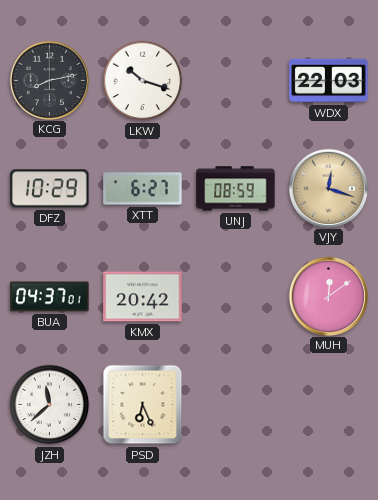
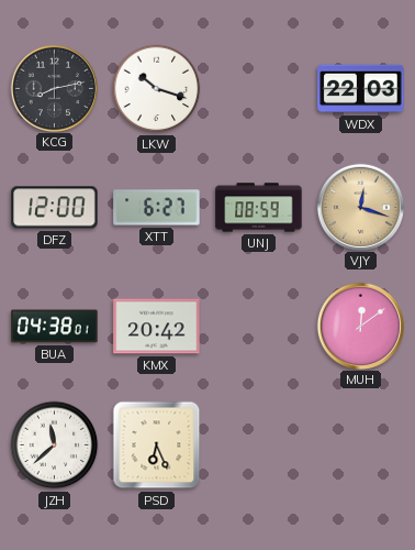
DFZ: 10:29 -> 12:00 (55, 208)
BUA: 04:37 -> 04:38 (55, 327)
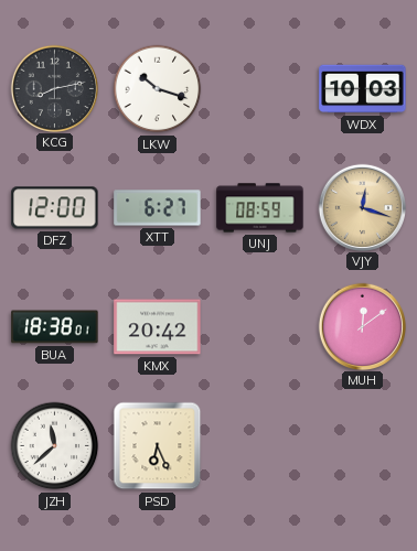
WDX: 22:03 -> 10:03 (363, 89)
BUA: 04:38 -> 18:38 (55, 327)
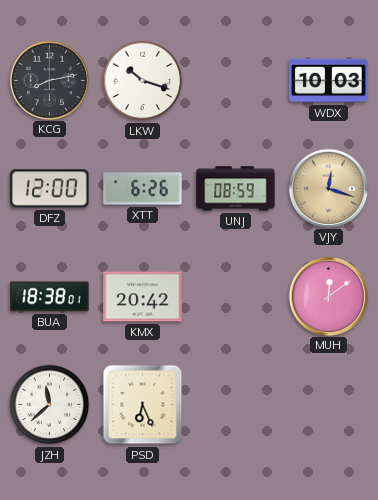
XTT: 6:27 -> 6:26 (143, 189)
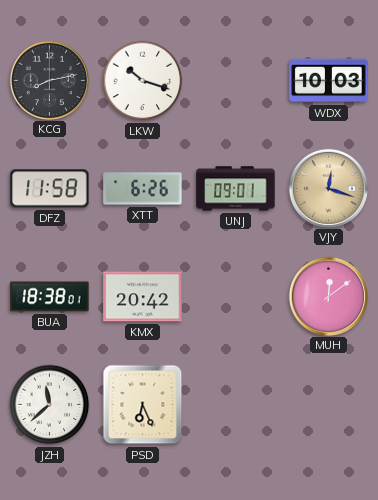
DFZ: 12:00 -> 11:58 (50, 189)
UNJ: 08:59 -> 09:01 (236, 189)
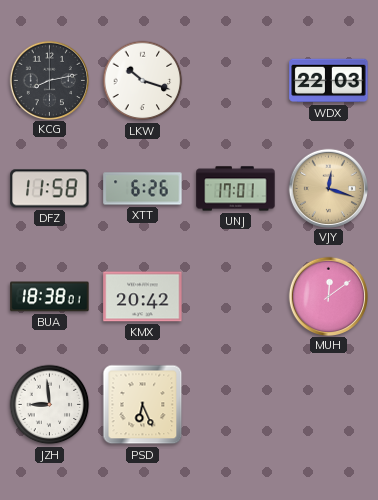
WDX: 10:03 -> 22:03 (329, 81)
UNJ: 09:01 -> 17:01 (236, 189)
JZH: 11:38 -> 8:59 (50, 405)
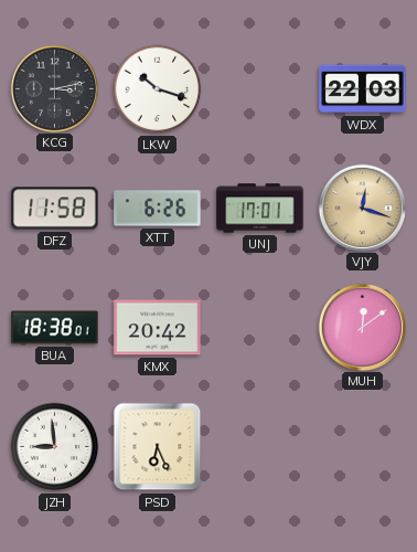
KCG: 8:13 -> 3:13 (54, 88)
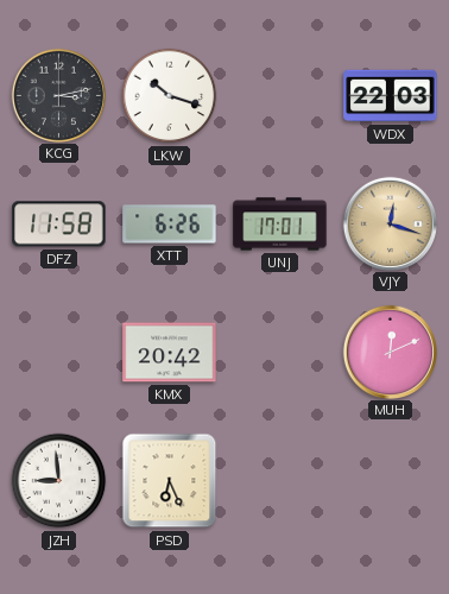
BUA: 18:38 -> none (55, 328)
MUH: 12:09 -> 12:11 (390, 352)
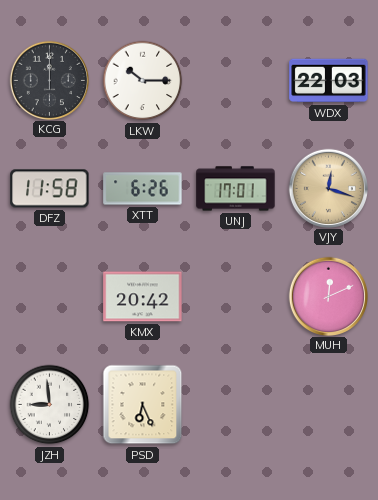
KCG: 3:13 -> 12:00 (49, 80)
LKW: 10:18 -> 10:15 (143, 81)
